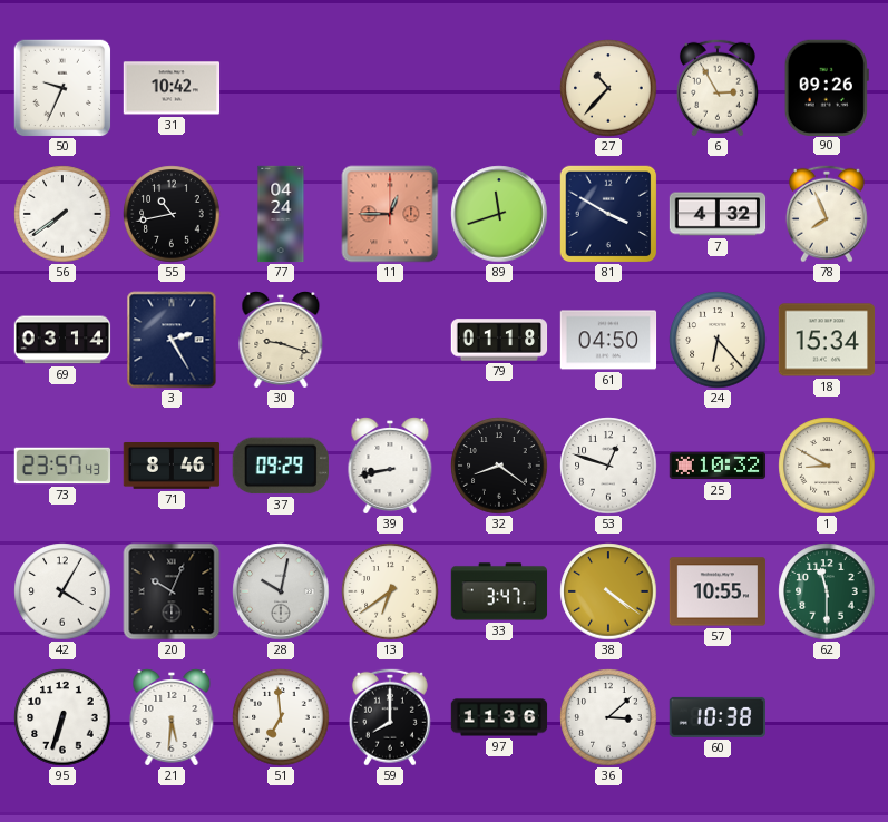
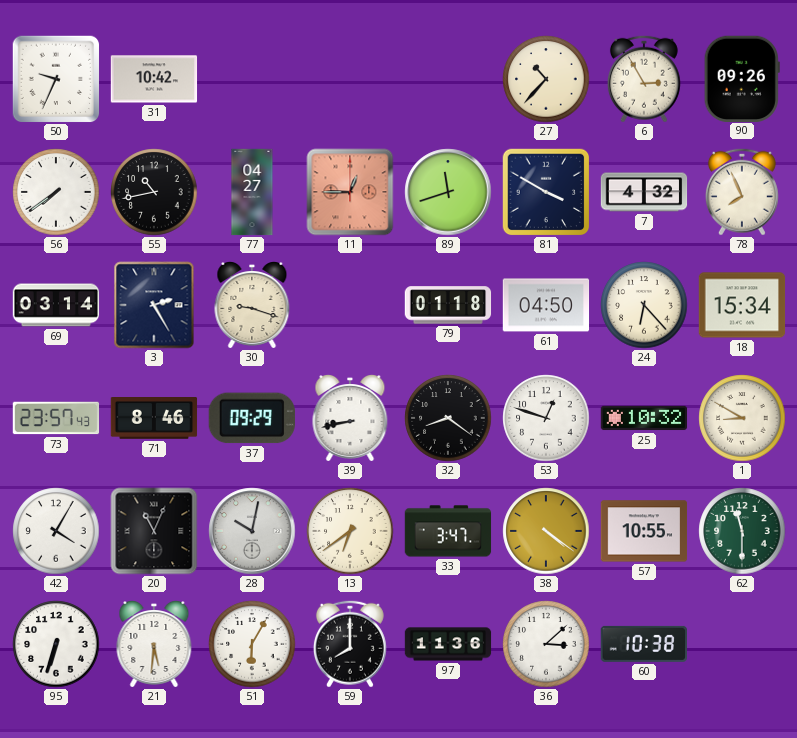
77: 04:24 -> 04:27 (252, 192)
20: 10:04 -> 11:04 (154, 531)
51: 6:59 -> 6:05 (252, 644)
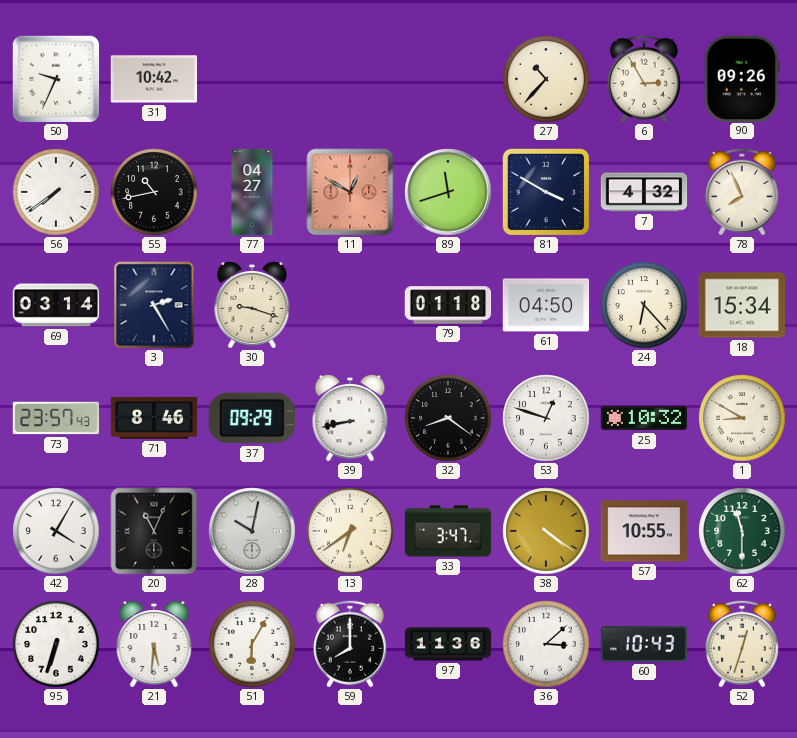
11: 12:45 -> 12:50 (350, 192)
60: 10:38 -> 10:43 (643, 644)
52: none -> 12:33 (742, 644)
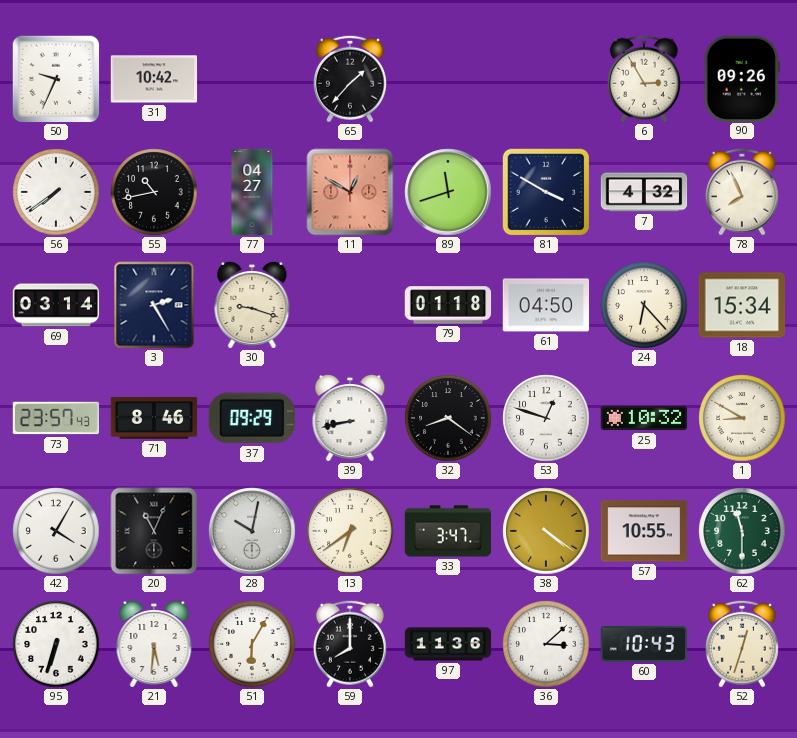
65: none -> 1:37 (350, 79)
27: 10:37 -> none (546, 79)
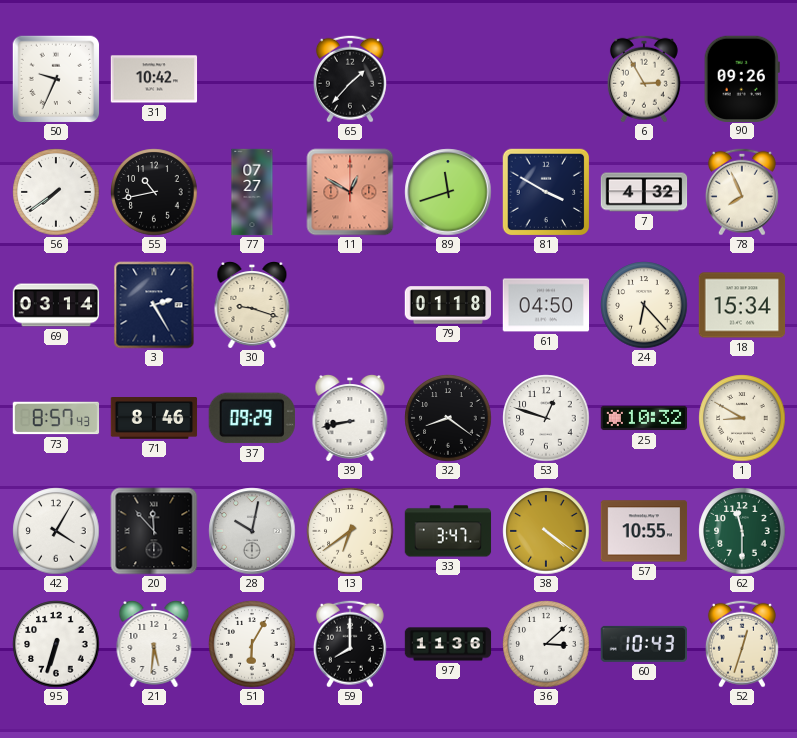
77: 04:27 -> 07:27 (252, 192)
73: 23:57 -> 8:57 (56, 418)
20: 11:04 -> 11:53 (154, 531)
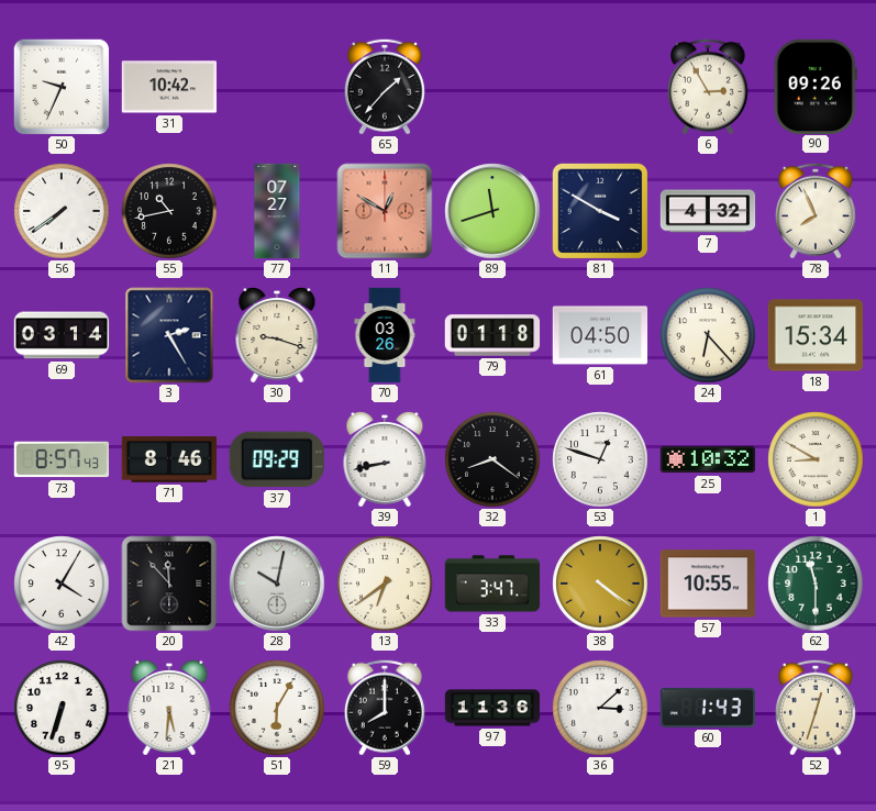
70: none -> 03:26 (385, 335)
60: 10:43 -> 1:43 (707, 708)
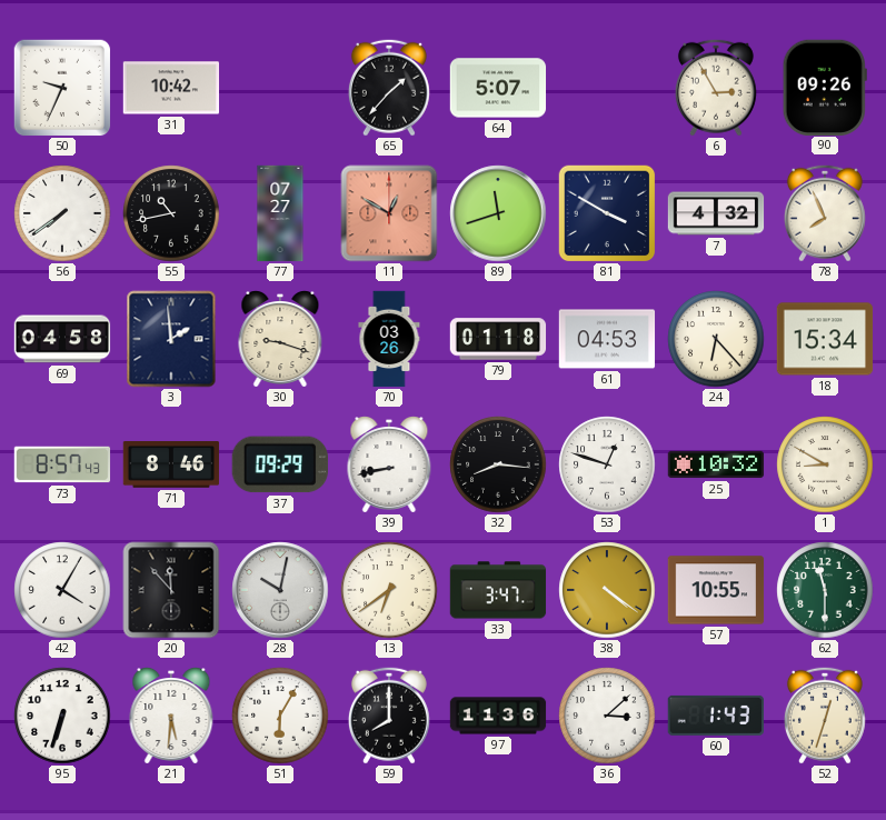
64: none -> 5:07 (498, 88)
69: 03:14 -> 04:58 (62, 339)
3: 2:25 -> 1:59 (171, 339)
61: 04:50 -> 04:53 (607, 339)
32: 8:21 -> 8:16 (498, 464)
